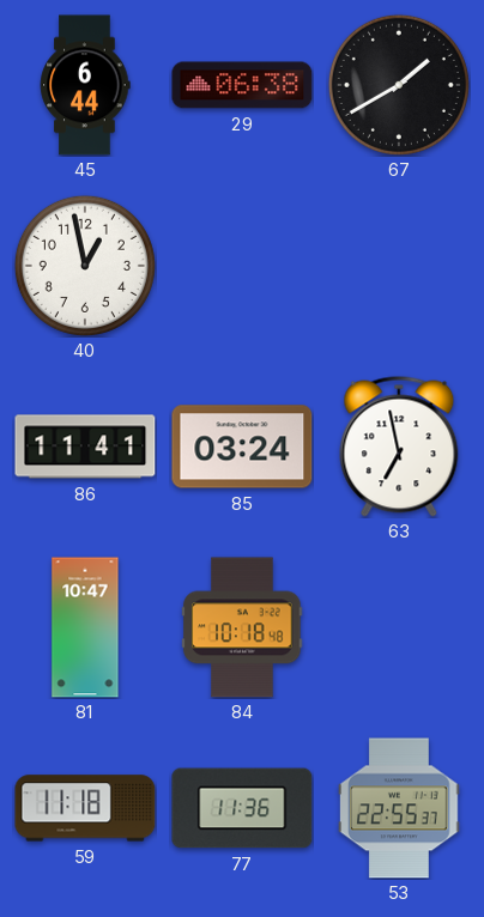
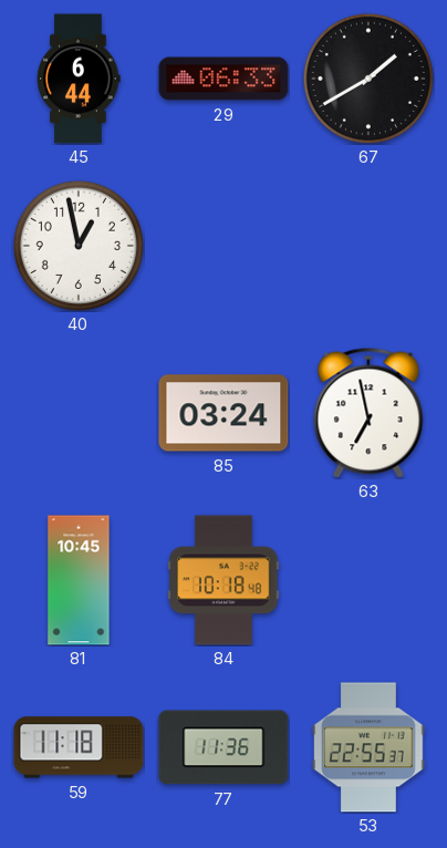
29: 06:38 -> 06:33 (224, 79)
86: 11:41 -> none (85, 447)
81: 10:47 -> 10:45 (79, 580)
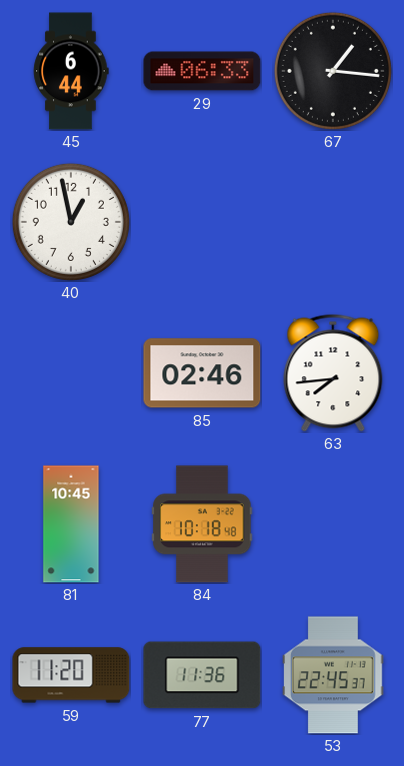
67: 1:40 -> 1:16 (333, 71)
85: 03:24 -> 02:46 (202, 373)
63: 6:58 -> 7:44 (333, 373)
59: 11:18 -> 11:20 (71, 675)
53: 22:55 -> 22:45 (334, 675)
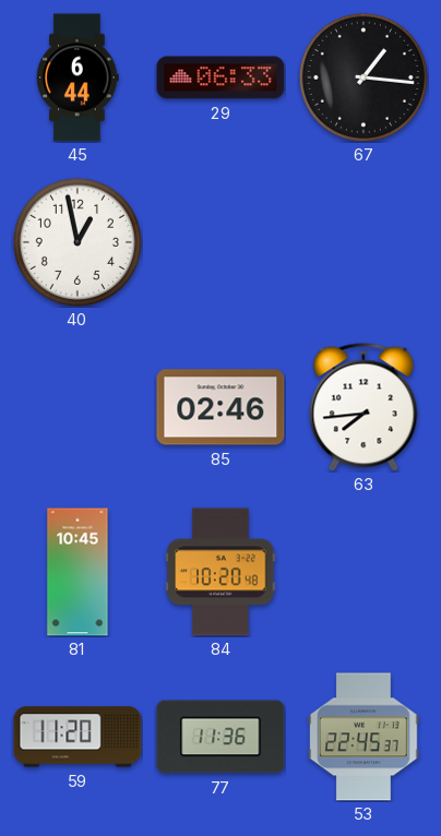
84: 10:18 -> 10:20 (221, 572)
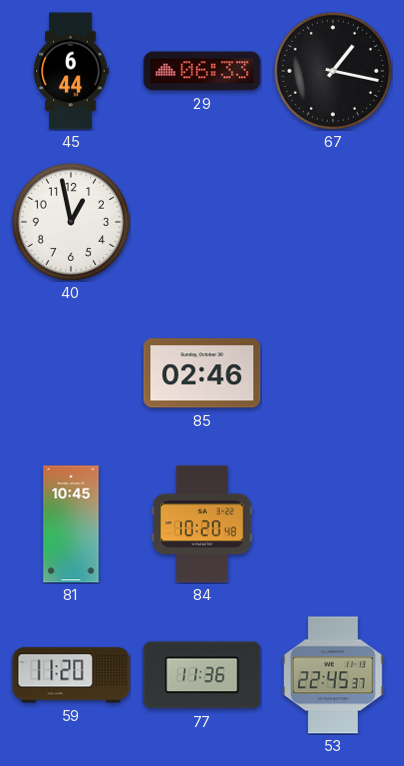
67: 1:16 -> 1:17 (333, 71)
63: 7:44 -> none (363, 407)
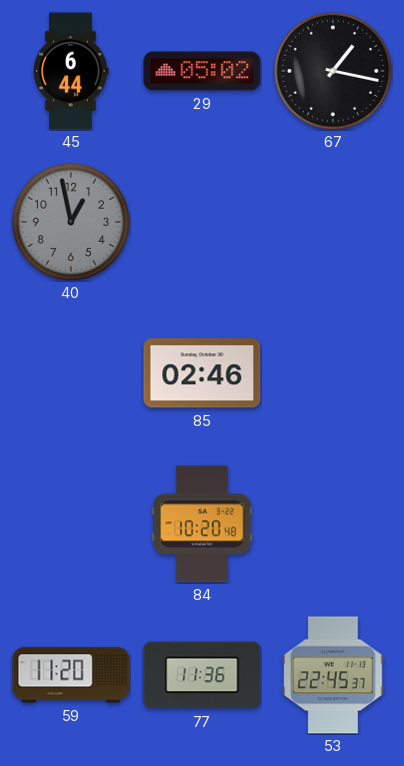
29: 06:33 -> 05:02 (202, 71)
40 dial: white -> grey (71, 222)
81: 10:45 -> none (71, 524)
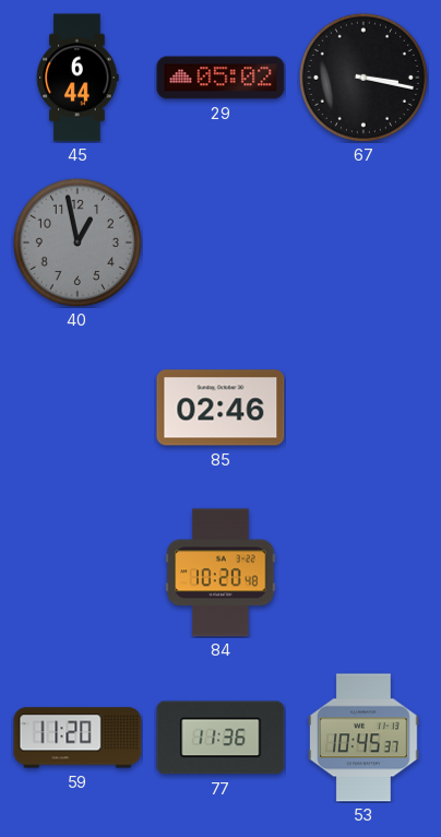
67: 1:17 -> 3:17 (363, 78)
53: 22:45 -> 10:45 (365, 738)
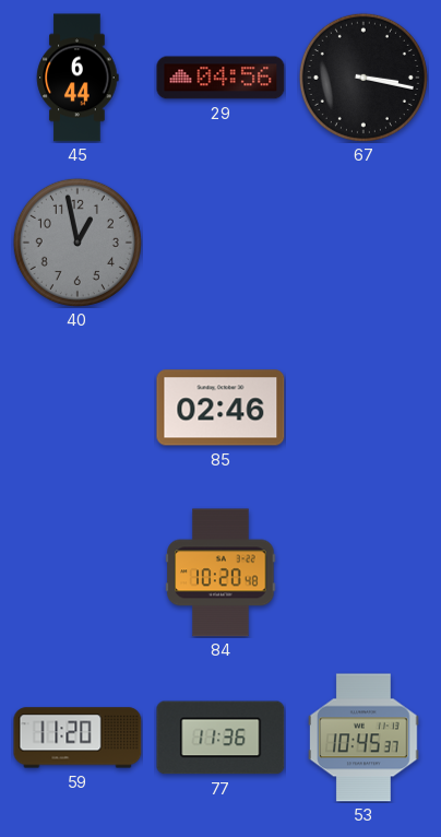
29: 05:02 -> 04:56 (221, 78)
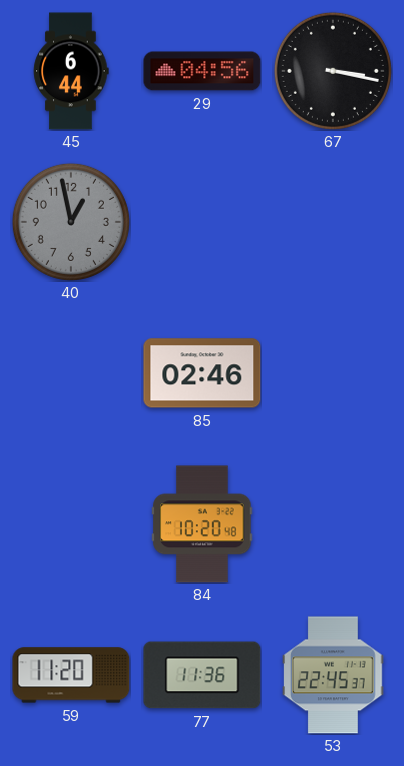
53: 10:45 -> 22:45 (334, 675)
